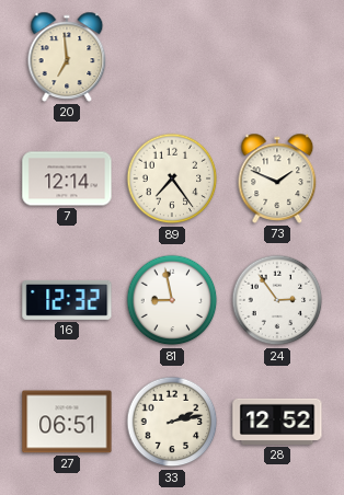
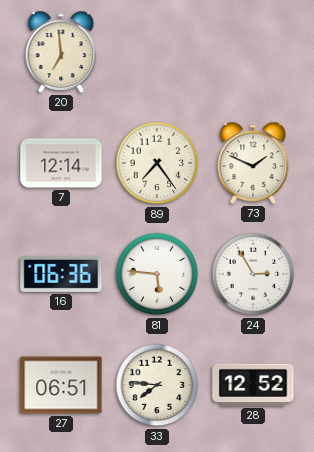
16: 12:32 -> 06:36 (61, 274)
81: 8:58 -> 5:46 (157, 274)
24: 2:54 -> 2:55 (253, 274)
33: 2:13 -> 7:46 (157, 385)
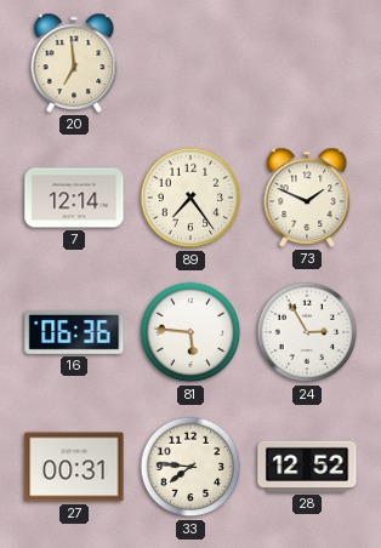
27: 06:51 -> 00:31 (74, 467)
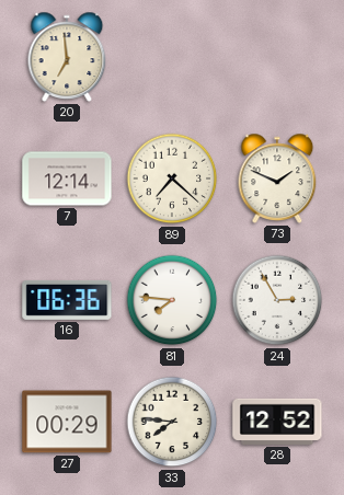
89: 7:24 -> 7:22 (172, 179)
81: 5:46 -> 7:46 (172, 300)
27: 00:31 -> 00:29 (67, 422)
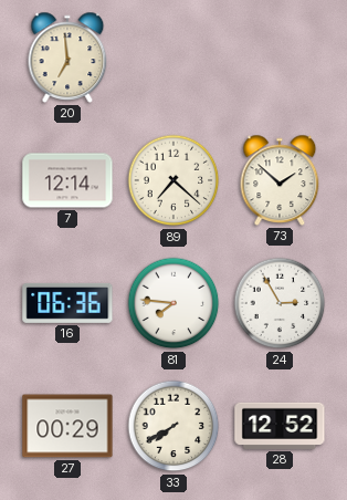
73: 1:49 -> 1:52 (280, 180)
33: 7:46 -> 7:40 (173, 426)
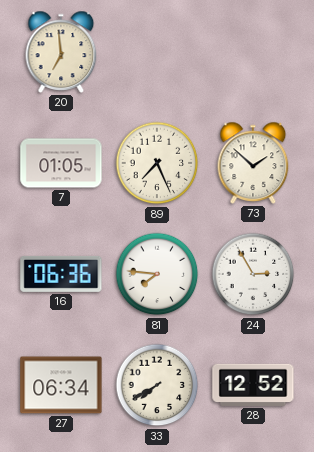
7: 12:14 -> 01:05 (61, 163)
89: 7:22 -> 7:26 (157, 163)
27: 00:29 -> 06:34 (61, 385)
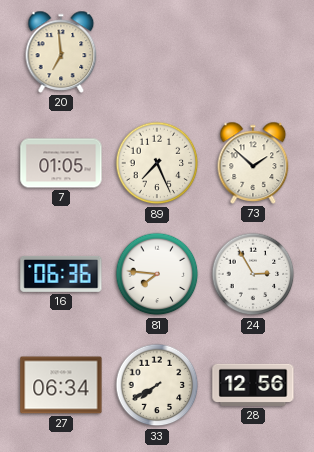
28: 12:52 -> 12:56 (253, 385)
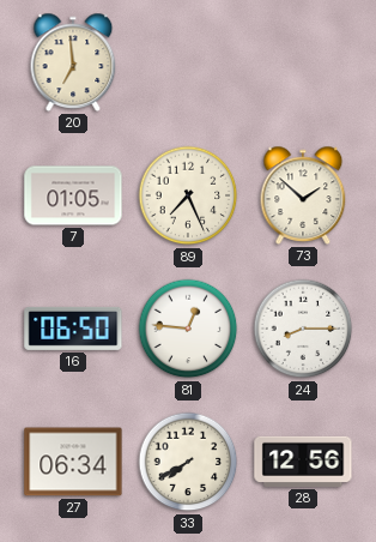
16: 06:36 -> 06:50 (73, 329)
81: 7:46 -> 12:46 (188, 329)
24: 2:55 -> 8:15 (303, 329)
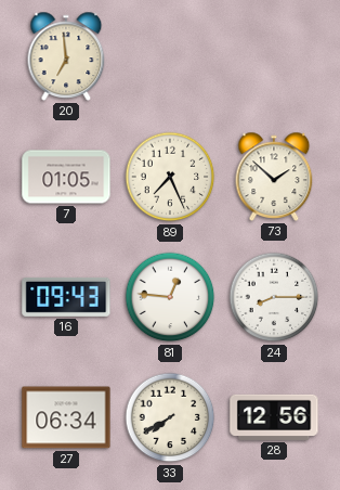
16: 06:50 -> 09:43 (66, 297)
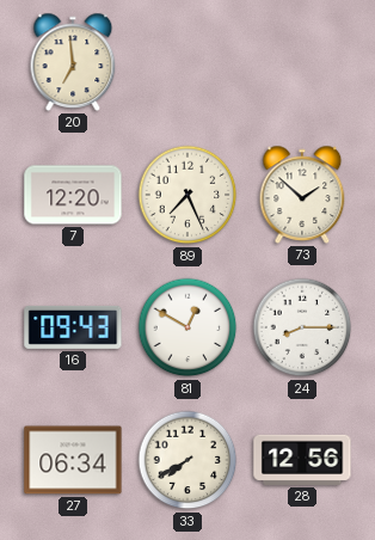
7: 01:05 -> 12:20 (73, 195)
81: 12:46 -> 12:50 (187, 327)
